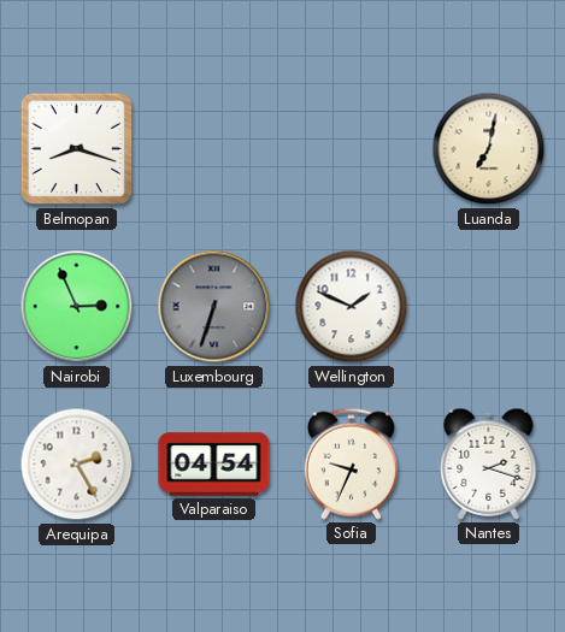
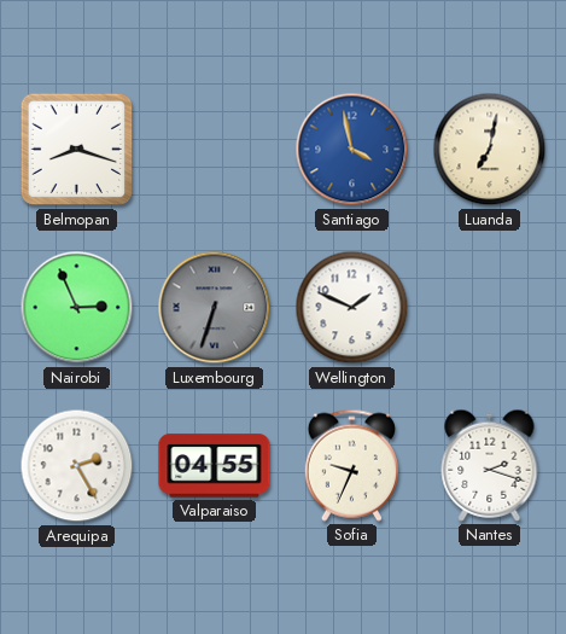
Santiago: none -> 3:58 (352, 150)
Valparaiso: 04:54 -> 04:55 (215, 466)
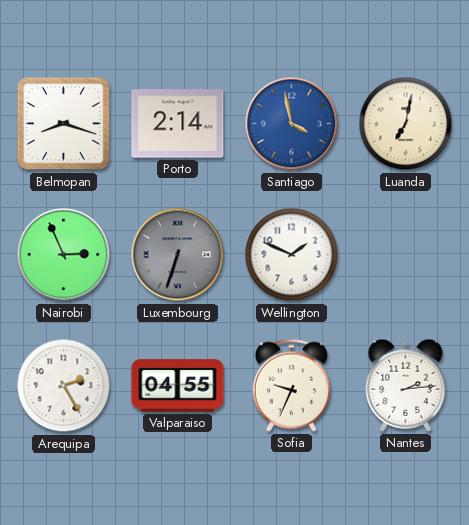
Porto: none -> 2:14 (178, 124)
Nantes: 2:18 -> 2:14 (406, 385)
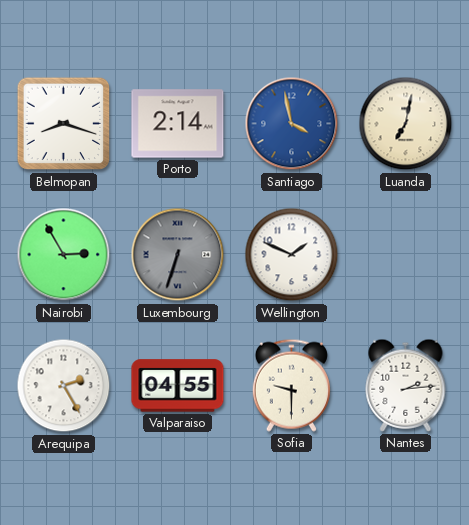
Nairobi: 2:56 -> 2:55 (64, 255)
Sofia: 9:34 -> 9:30 (291, 385)
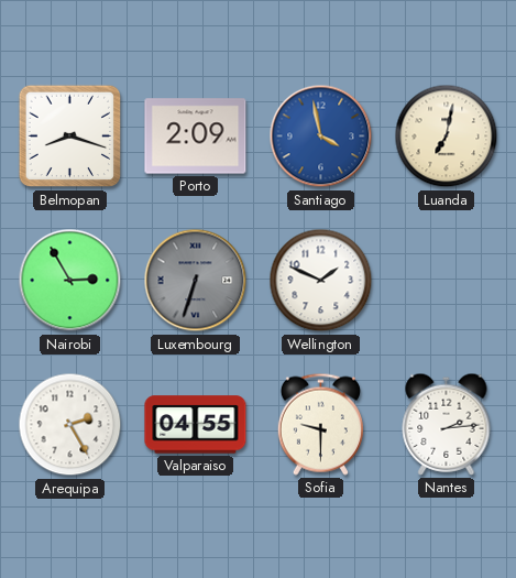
Porto: 2:14 -> 2:09 (196, 137)
